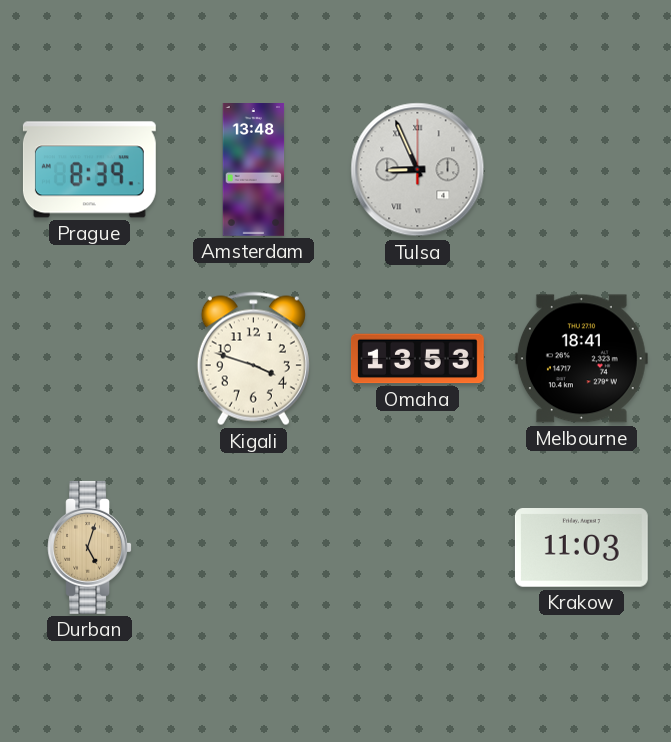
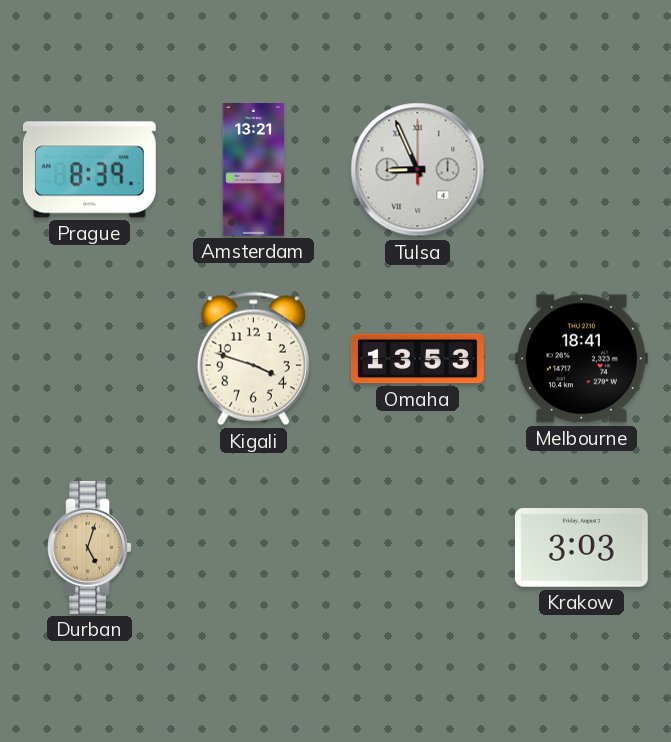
Amsterdam: 13:48 -> 13:21 (254, 170)
Krakow: 11:03 -> 3:03 (581, 548)
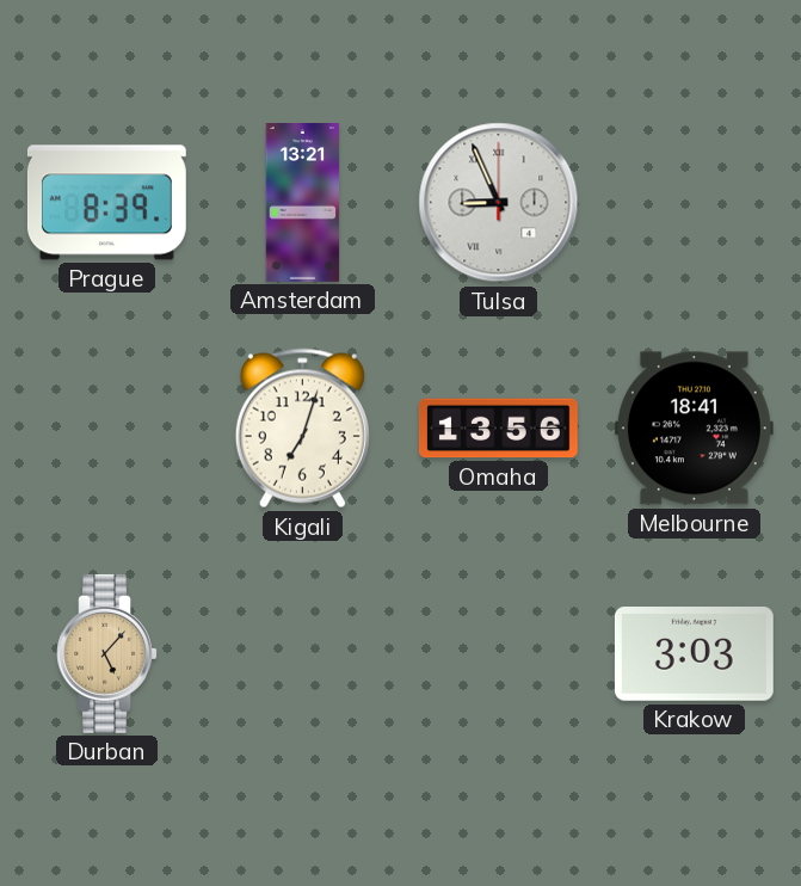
Kigali: 3:48 -> 7:03 (302, 429)
Omaha: 13:53 -> 13:56 (498, 429)
Durban: 5:03 -> 5:07 (106, 653)
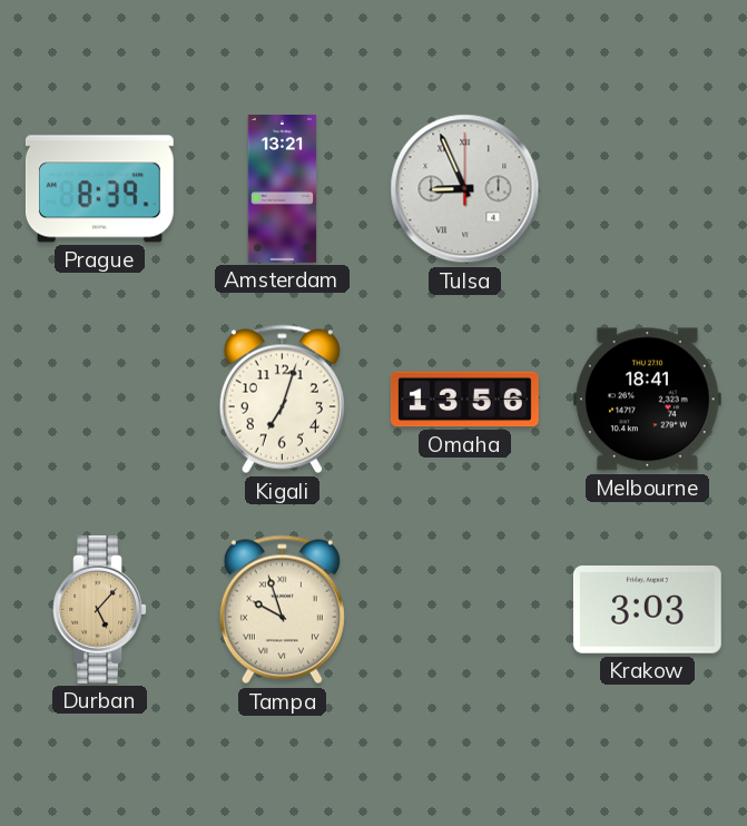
Tampa: none -> 9:57 (282, 610)
